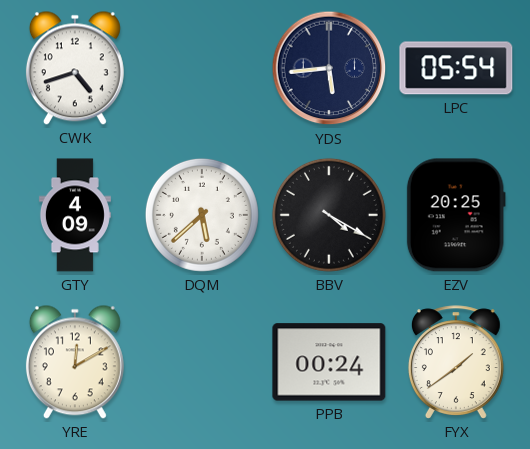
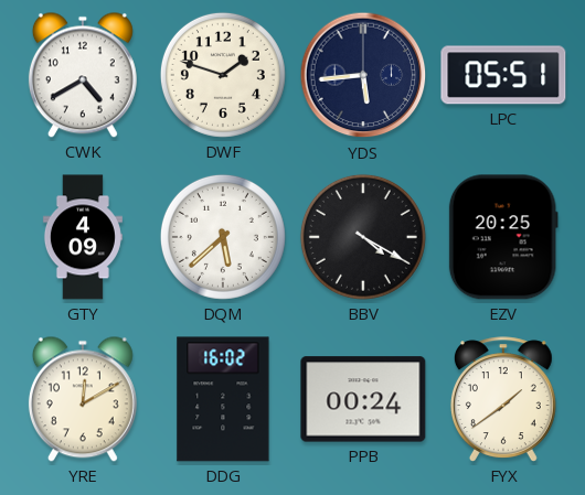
CWK: 4:42 -> 4:40 (83, 75)
DWF: none -> 1:48 (223, 75)
LPC: 05:54 -> 05:51 (503, 75)
DDG: none -> 16:02 (223, 399)
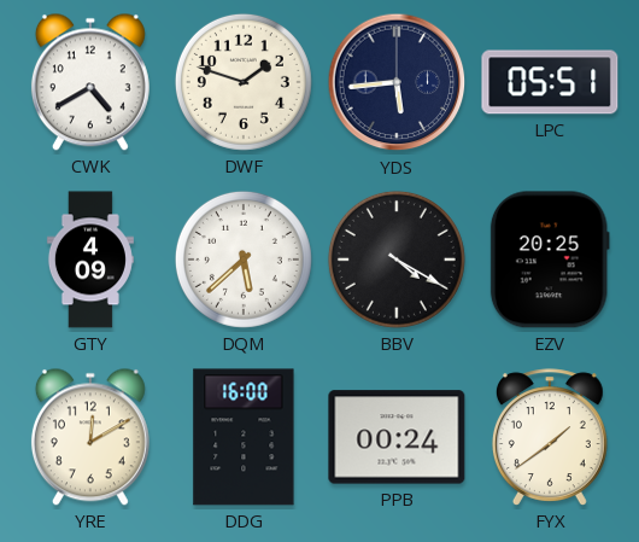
DDG: 16:02 -> 16:00 (244, 437)
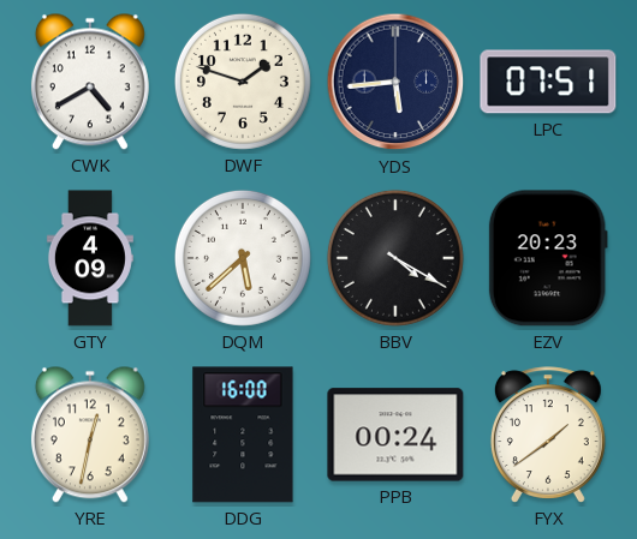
LPC: 05:51 -> 07:51 (548, 82)
EZV: 20:25 -> 20:23 (548, 258)
YRE: 12:10 -> 12:32 (90, 435)
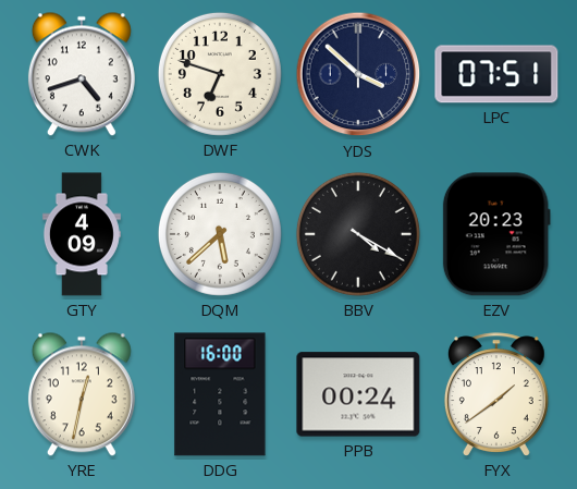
CWK: 4:40 -> 4:42 (82, 74)
DWF: 1:48 -> 6:48 (220, 74)
YDS: 5:44 -> 3:52 (358, 74)
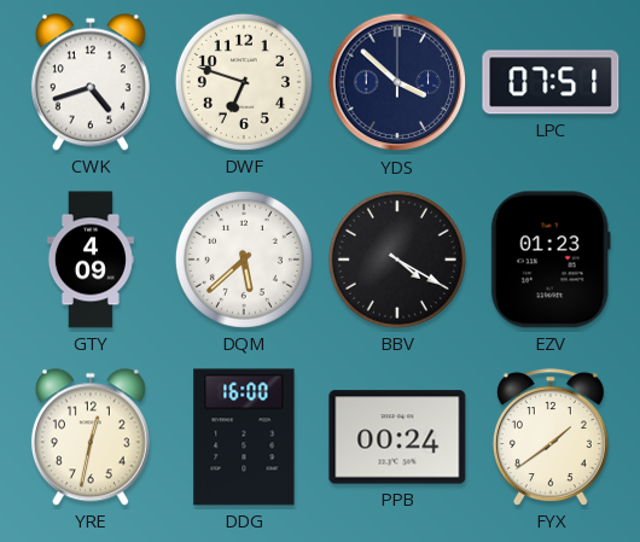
EZV: 20:23 -> 01:23 (551, 260)
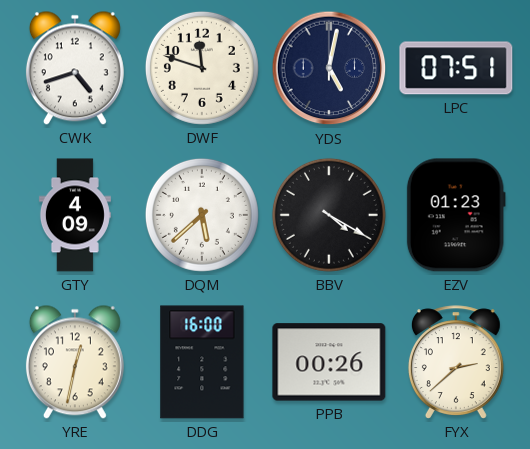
DWF: 6:48 -> 11:48 (202, 68)
YDS: 3:52 -> 5:02 (329, 68)
PPB: 00:24 -> 00:26 (329, 362)
FYX: 1:39 -> 2:38 (456, 362)
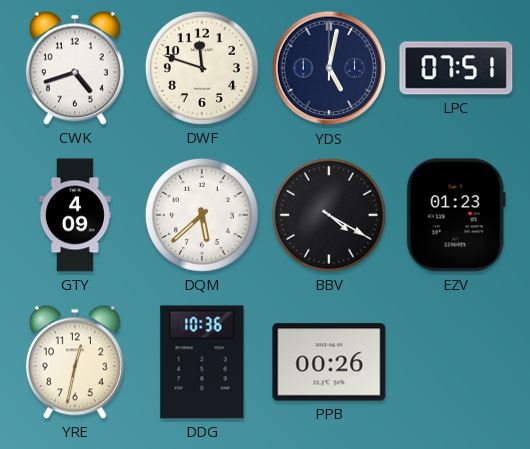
DDG: 16:00 -> 10:36 (202, 362)
FYX: 2:38 -> none (456, 362)
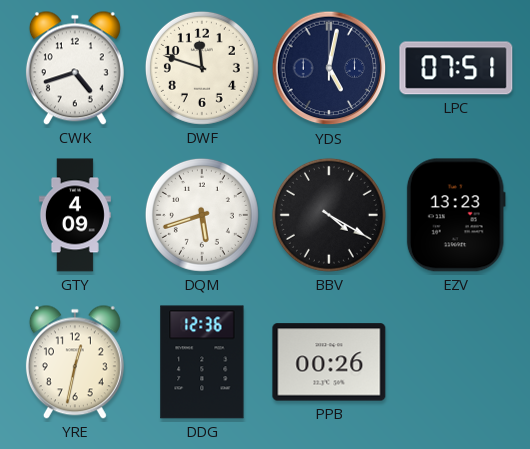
DQM: 5:38 -> 5:42 (202, 215)
EZV: 01:23 -> 13:23 (456, 215)
DDG: 10:36 -> 12:36 (202, 362)
